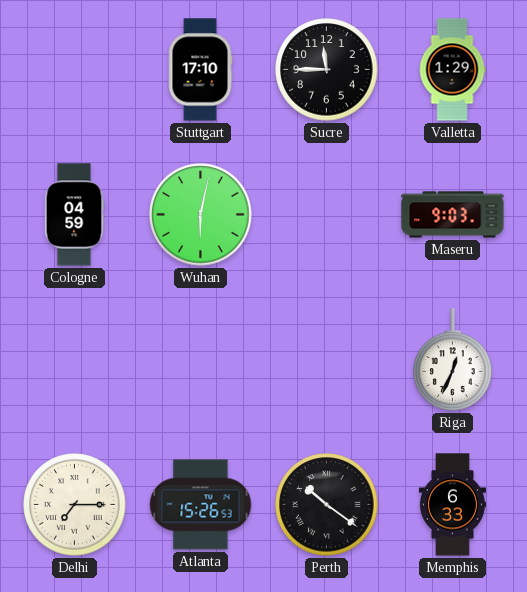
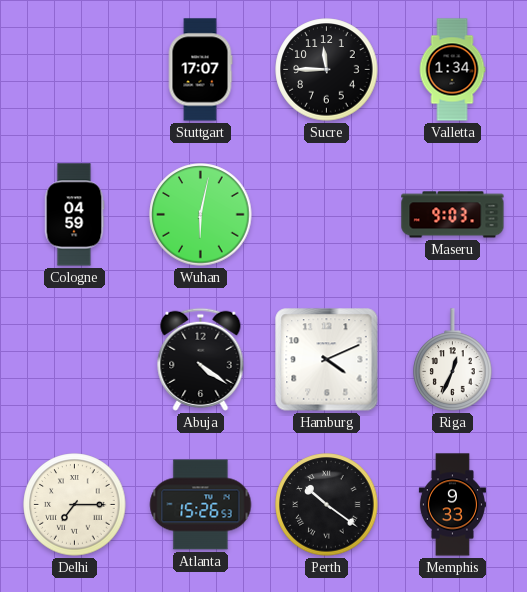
Stuttgart: 17:10 -> 17:07 (200, 70)
Valletta: 1:29 -> 1:34 (452, 70)
Abuja: none -> 4:21 (201, 359)
Hamburg: none -> 4:11 (327, 360)
Memphis: 6:33 -> 9:33 (452, 505)
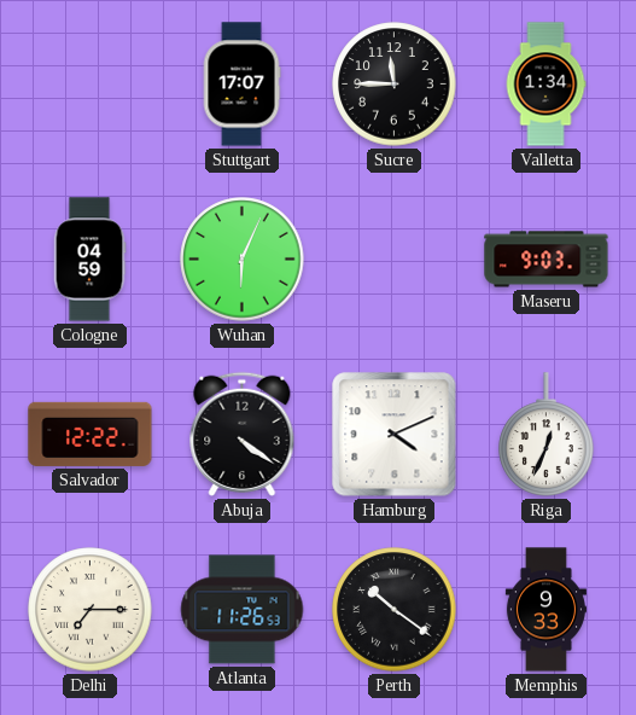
Wuhan: 6:02 -> 6:04 (243, 260)
Salvador: none -> 12:22 (91, 434)
Atlanta: 15:26 -> 11:26 (243, 610)
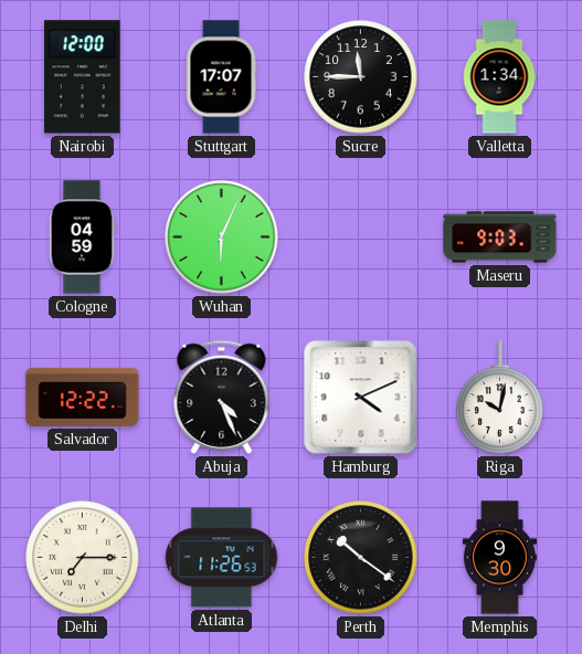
Nairobi: none -> 12:00 (83, 77)
Abuja: 4:21 -> 4:26 (222, 397)
Riga: 12:34 -> 10:02 (500, 398)
Memphis: 9:33 -> 9:30 (499, 558)
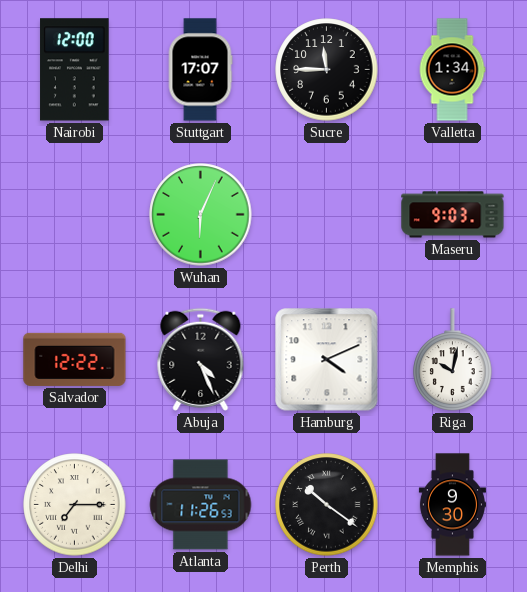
Cologne: 04:59 -> none (82, 238)
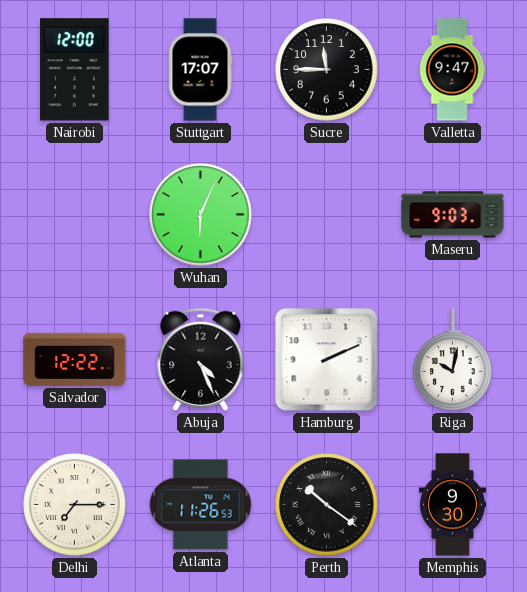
Valletta: 1:34 -> 9:47 (452, 70)
Hamburg: 4:11 -> 2:11 (327, 360)
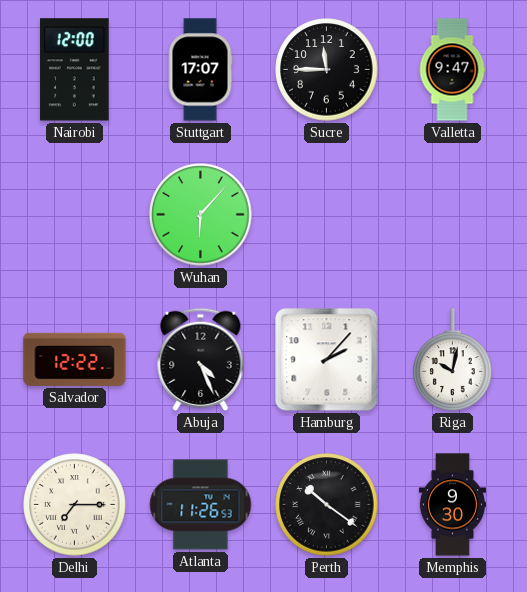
Wuhan: 6:04 -> 6:07 (201, 215)
Maseru: 9:03 -> none (453, 215)
Hamburg: 2:11 -> 2:07 (327, 360)
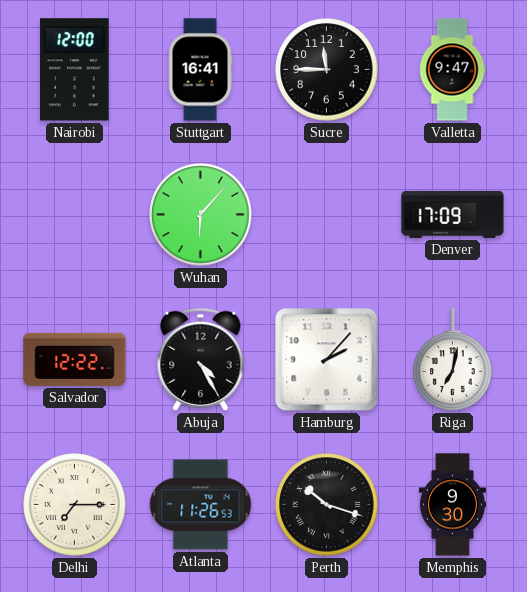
Stuttgart: 17:07 -> 16:41 (200, 70)
Denver: none -> 17:09 (453, 214)
Abuja: 4:26 -> 4:25 (201, 359)
Riga: 10:02 -> 7:02 (453, 360)
Perth: 10:21 -> 10:18 (327, 505)
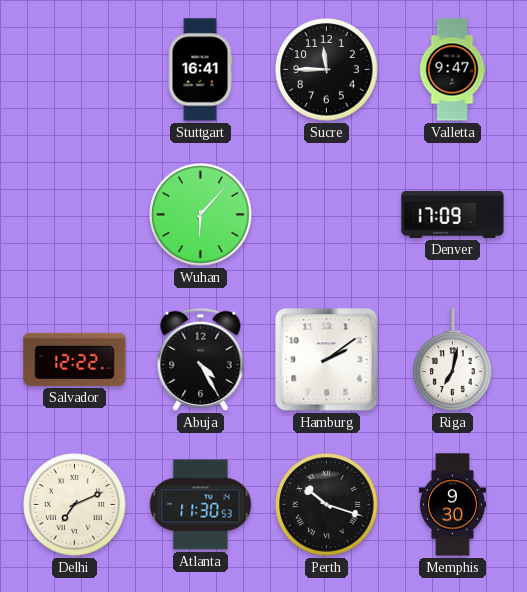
Nairobi: 12:00 -> none (75, 70)
Hamburg: 2:07 -> 2:09 (327, 360)
Delhi: 7:15 -> 7:11 (75, 505)
Atlanta: 11:26 -> 11:30 (201, 505)
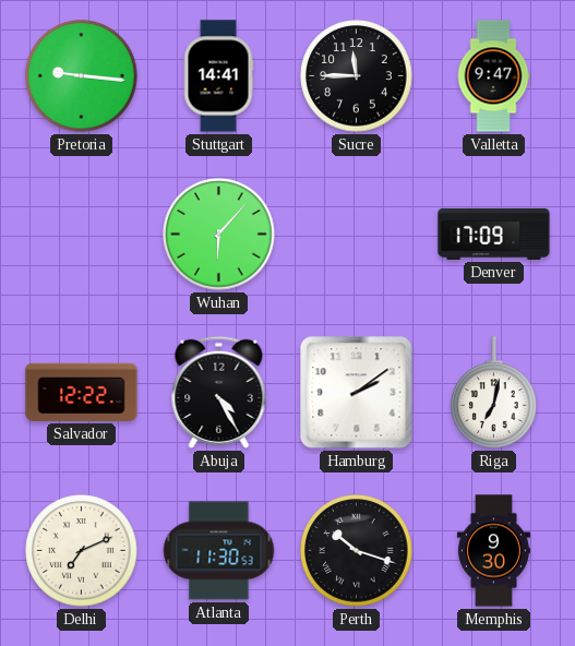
Pretoria: none -> 9:16 (82, 76)
Stuttgart: 16:41 -> 14:41 (218, 76)
